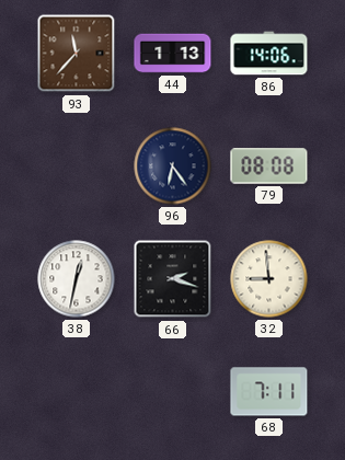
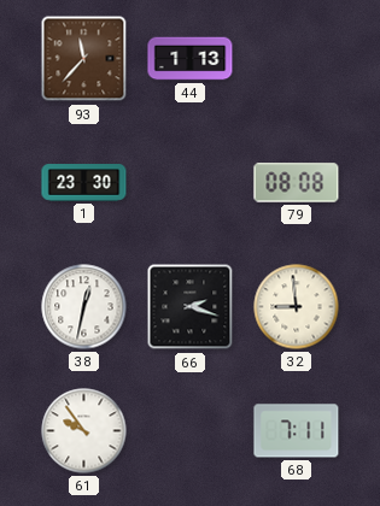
86: 14:06 -> none (269, 54)
1: none -> 23:30 (84, 183)
96: 6:24 -> none (173, 166)
61: none -> 9:54 (84, 431)
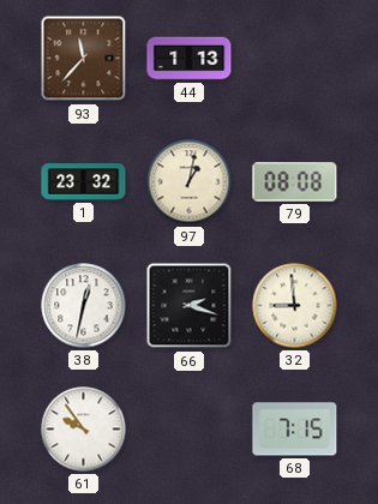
1: 23:30 -> 23:32 (84, 182)
97: none -> 1:02 (190, 182)
68: 7:11 -> 7:15 (295, 430)
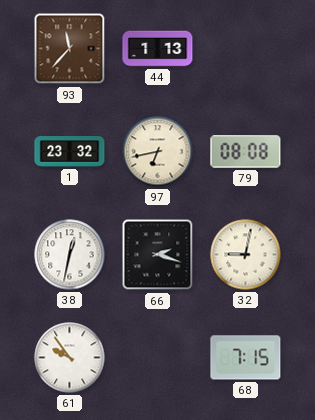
97: 1:02 -> 6:43 (158, 152)
32: 8:59 -> 9:02 (246, 255)
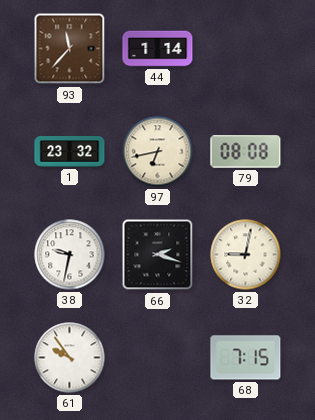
44: 1:13 -> 1:14 (158, 49)
38: 12:32 -> 9:32 (70, 255)
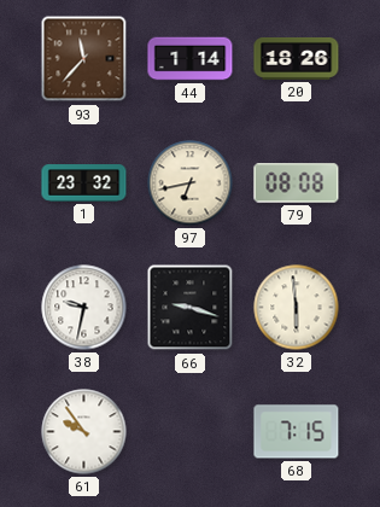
20: none -> 18:26 (297, 58)
66: 2:18 -> 9:18 (191, 308)
32: 9:02 -> 5:59 (297, 308)
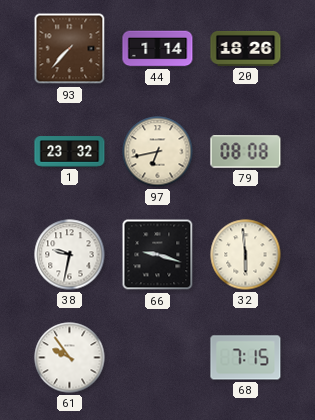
93: 11:37 -> 7:37 (70, 49)
